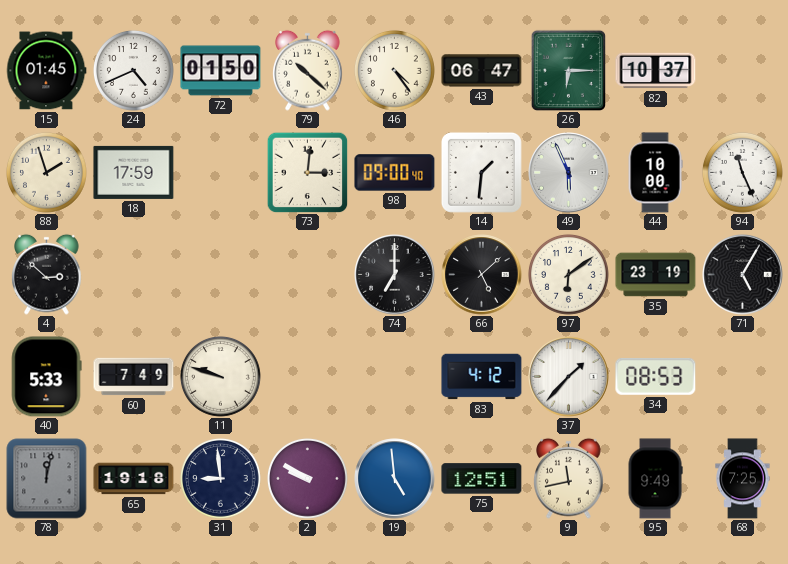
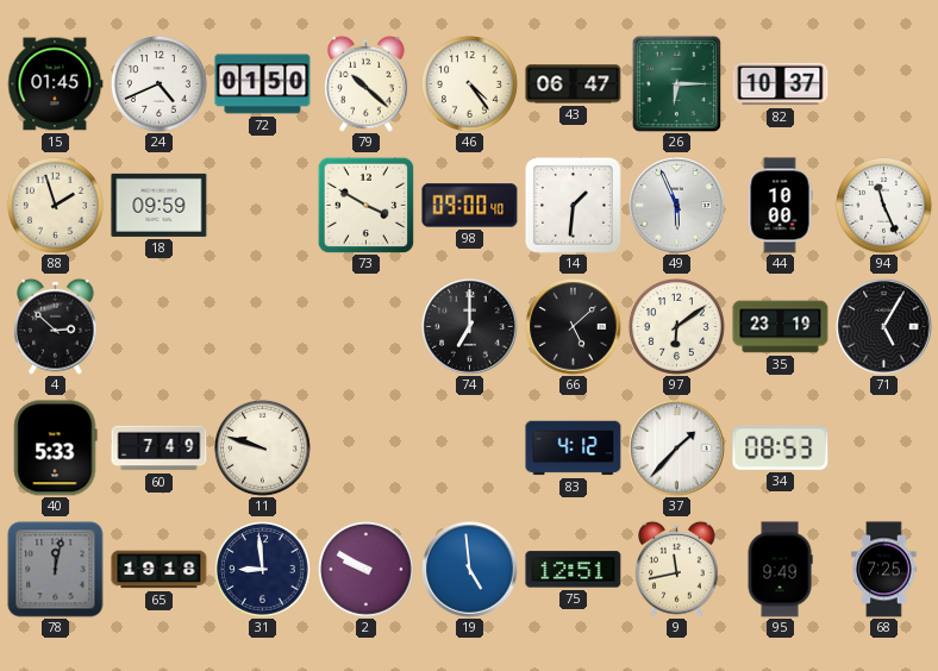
18: 17:59 -> 09:59 (160, 205)
73: 3:01 -> 3:50 (365, 205)
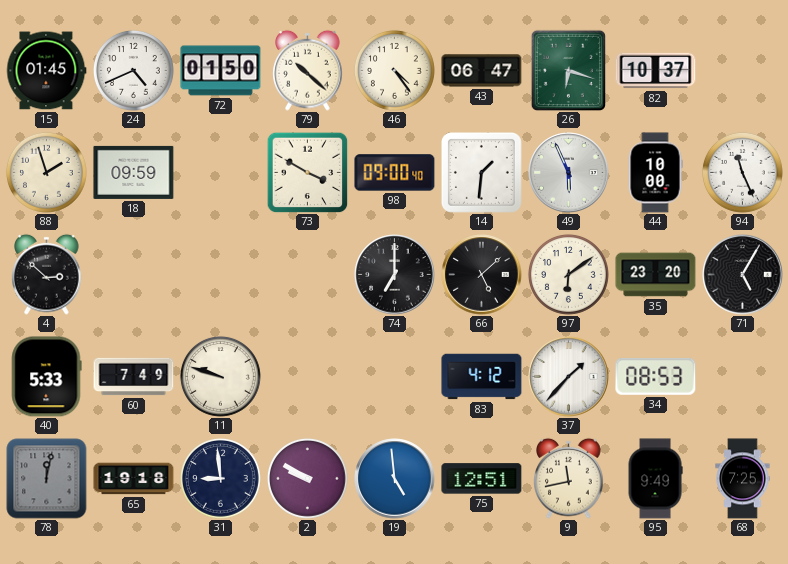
26: 6:15 -> 6:18 (568, 70)
35: 23:19 -> 23:20 (656, 275)
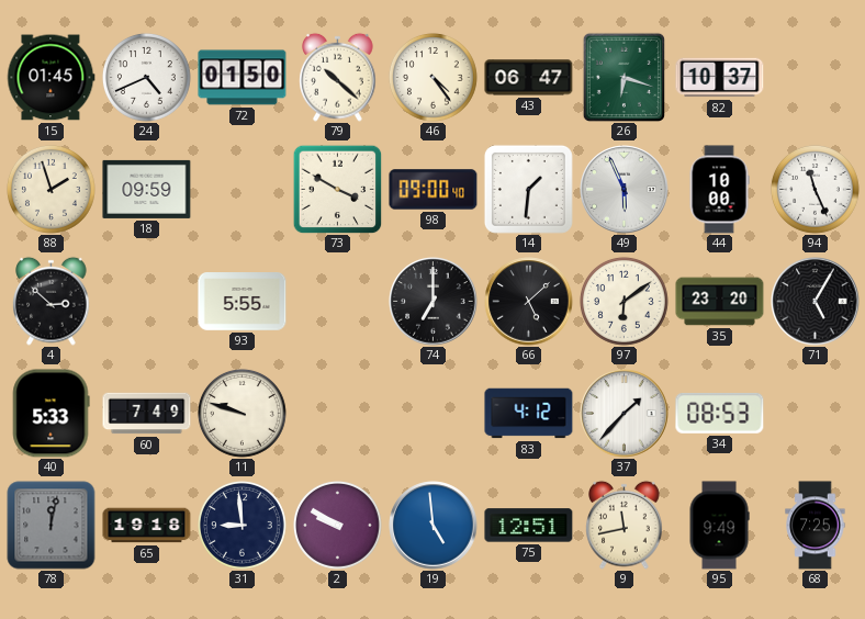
93: none -> 5:55 (243, 302)
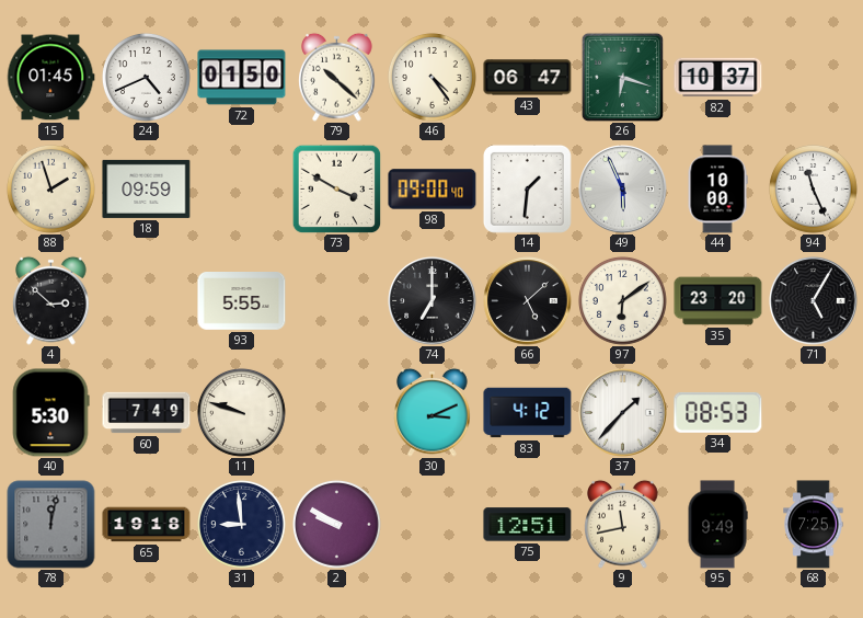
40: 5:33 -> 5:30 (50, 413)
30: none -> 3:11 (433, 412)
19: 4:59 -> none (434, 526)
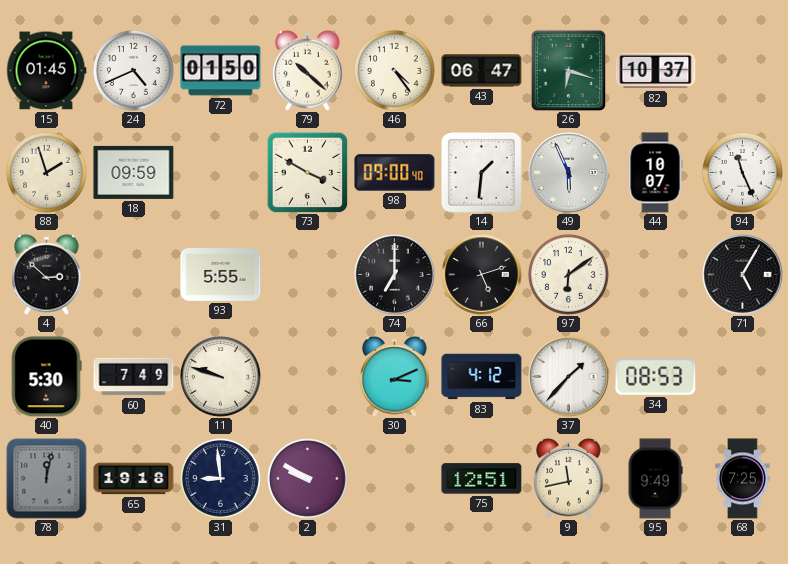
44: 10:00 -> 10:07 (655, 173)
66: 5:08 -> 5:12 (482, 275)
35: 23:20 -> none (718, 301)
